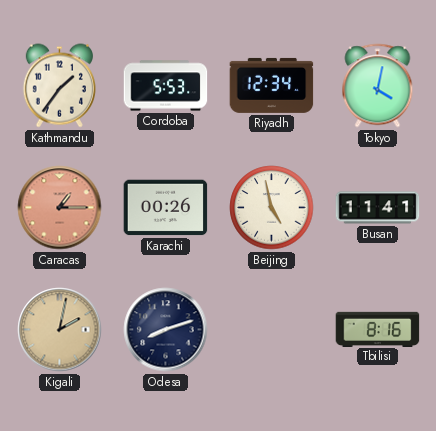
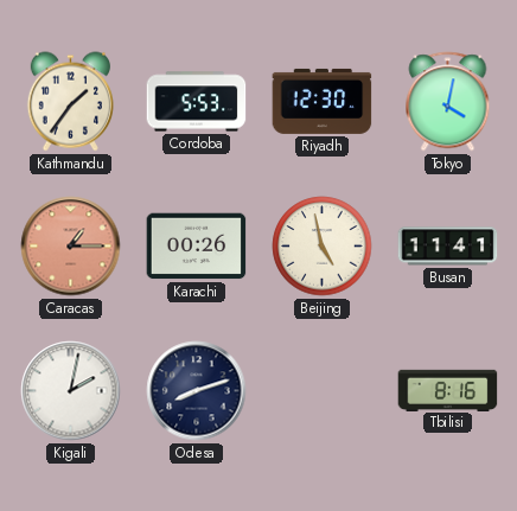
Riyadh: 12:34 -> 12:30 (323, 101)
Kigali dial: champagne -> white (71, 391)
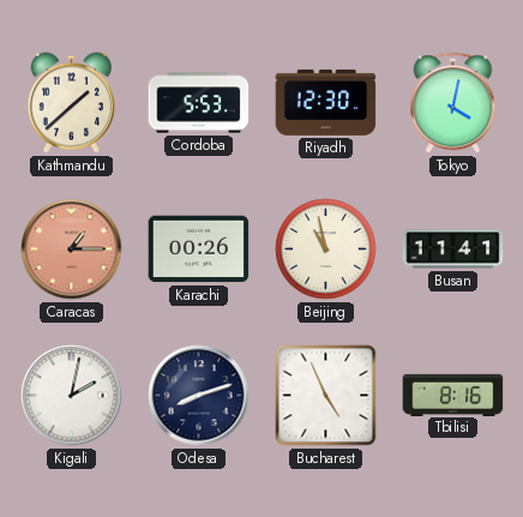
Kathmandu: 1:36 -> 1:38 (71, 103)
Beijing: 4:58 -> 10:58 (326, 250)
Bucharest: none -> 4:56 (326, 396)
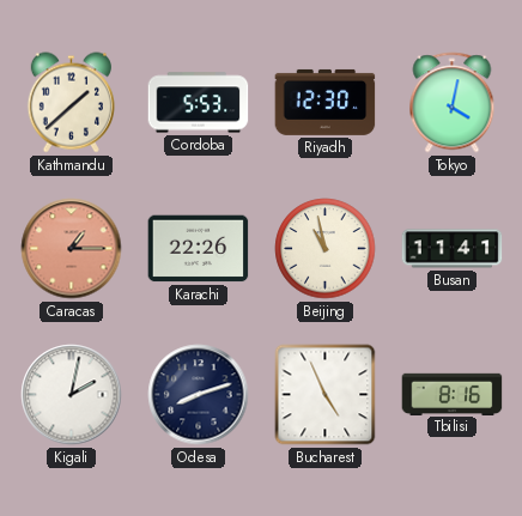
Karachi: 00:26 -> 22:26 (199, 249)
